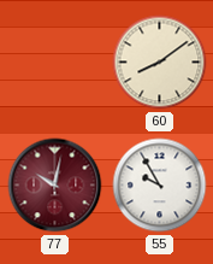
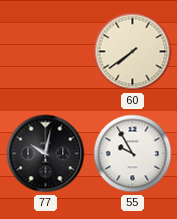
60: 8:09 -> 7:39 (133, 52)
77 dial: burgundy -> black (46, 154)
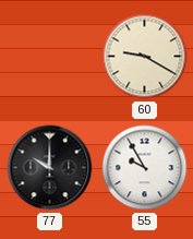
60: 7:39 -> 9:20 (145, 57)
77: 10:02 -> 10:00 (50, 168)
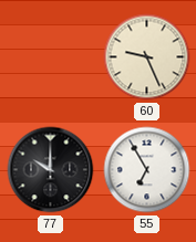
60: 9:20 -> 9:26 (147, 57)
55: 9:55 -> 6:55 (147, 170)
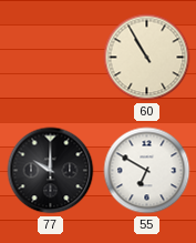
60: 9:26 -> 10:55 (147, 58)
55: 6:55 -> 6:50 (147, 171)
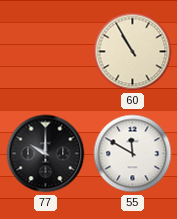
55: 6:50 -> 11:50 (133, 154)
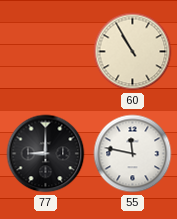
77: 10:00 -> 9:00 (46, 154)
55: 11:50 -> 11:47 (133, 154)
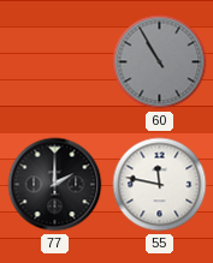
60 dial: cream -> grey (160, 62)
77: 9:00 -> 2:00 (55, 185)
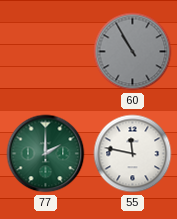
77 dial: black -> green (46, 154)
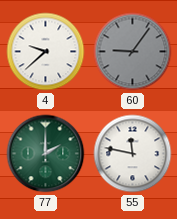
4: none -> 9:38 (46, 52)
60: 10:55 -> 9:06 (133, 52)
